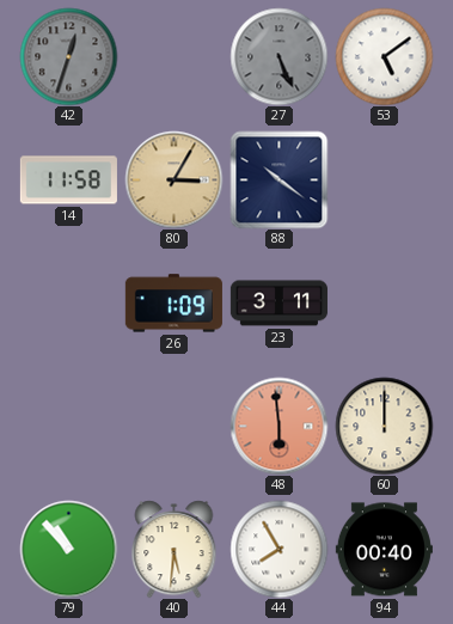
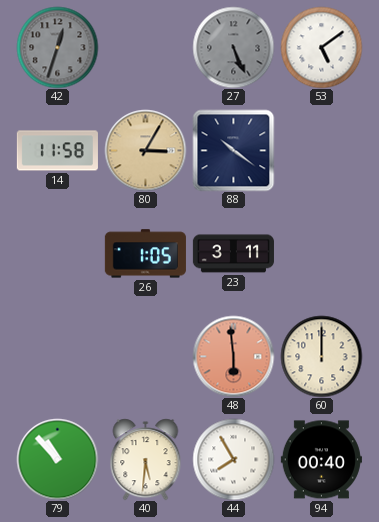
26: 1:09 -> 1:05 (145, 254)
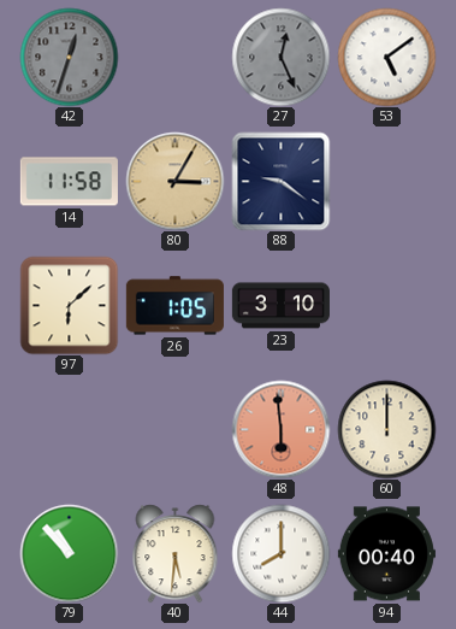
27: 5:26 -> 12:26 (280, 57)
88: 10:21 -> 9:21 (280, 181)
97: none -> 6:08 (69, 305)
23: 3:11 -> 3:10 (280, 306)
44: 7:55 -> 8:00 (280, 553)
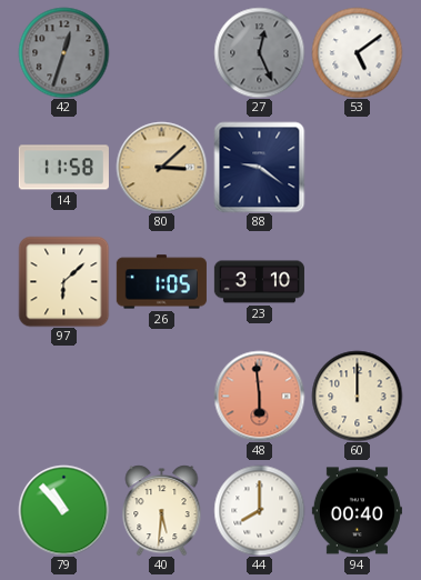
80: 3:05 -> 3:08 (161, 167)
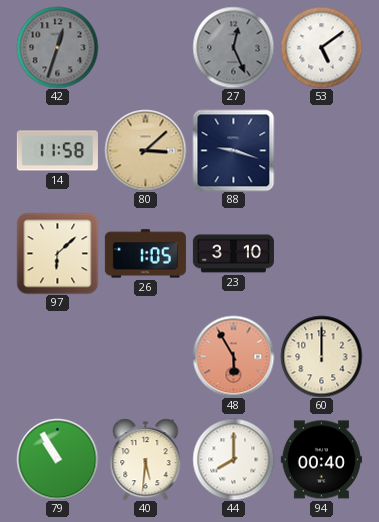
88: 9:21 -> 9:18 (233, 150)
48: 5:59 -> 5:55 (233, 356)
79: 10:53 -> 10:55 (57, 459)
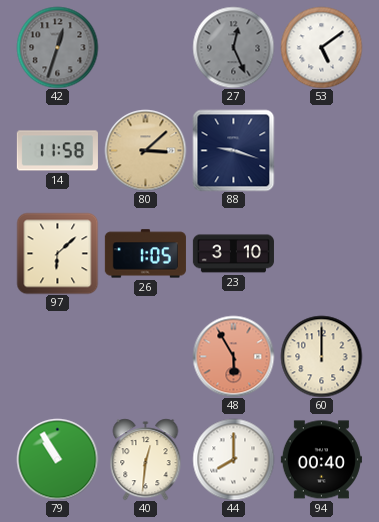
40: 5:31 -> 12:31 (146, 459)
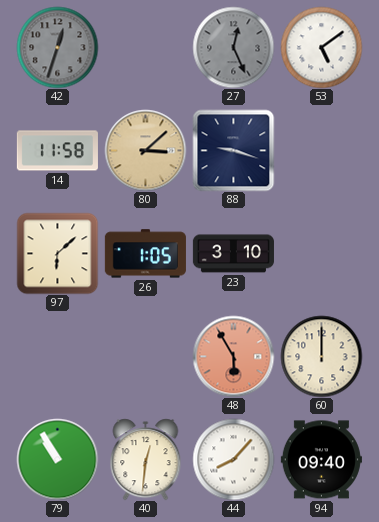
44: 8:00 -> 8:07 (233, 459)
94: 00:40 -> 09:40 (321, 460)
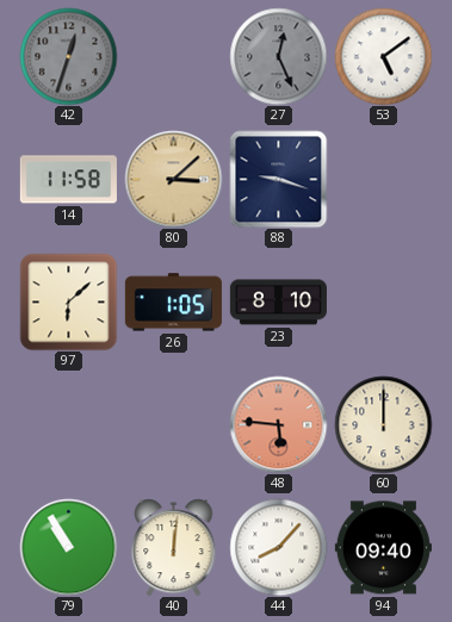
23: 3:10 -> 8:10 (278, 303)
48: 5:55 -> 5:46 (278, 424)
40: 12:31 -> 12:01 (174, 547)
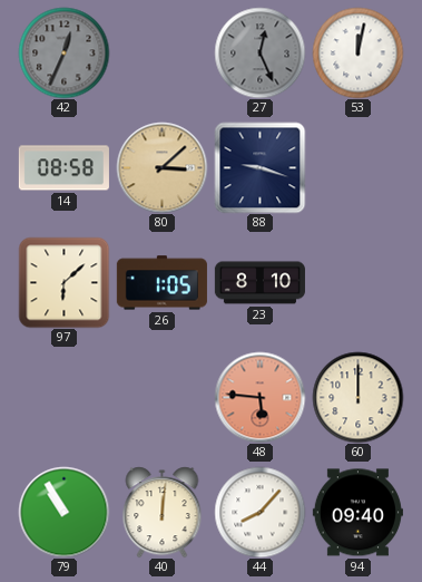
42: 12:33 -> 12:34 (63, 52)
53: 5:09 -> 12:02 (357, 52)
14: 11:58 -> 08:58 (63, 168)
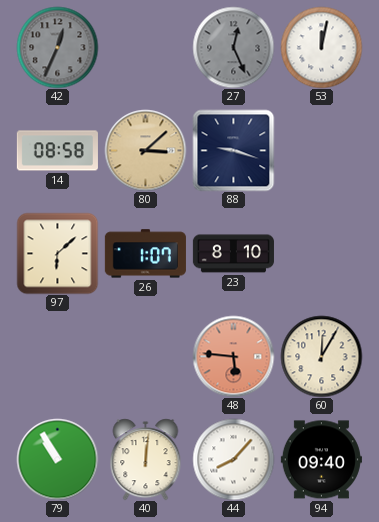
26: 1:05 -> 1:07 (145, 254)
60: 12:00 -> 12:05 (321, 356)
